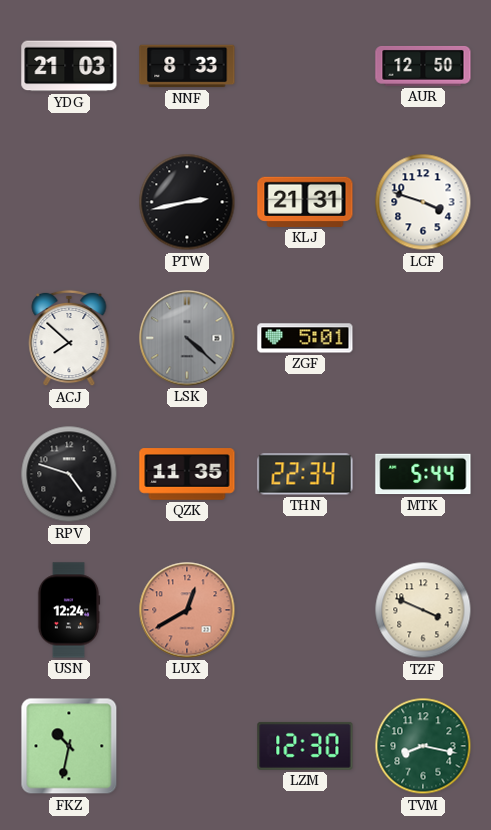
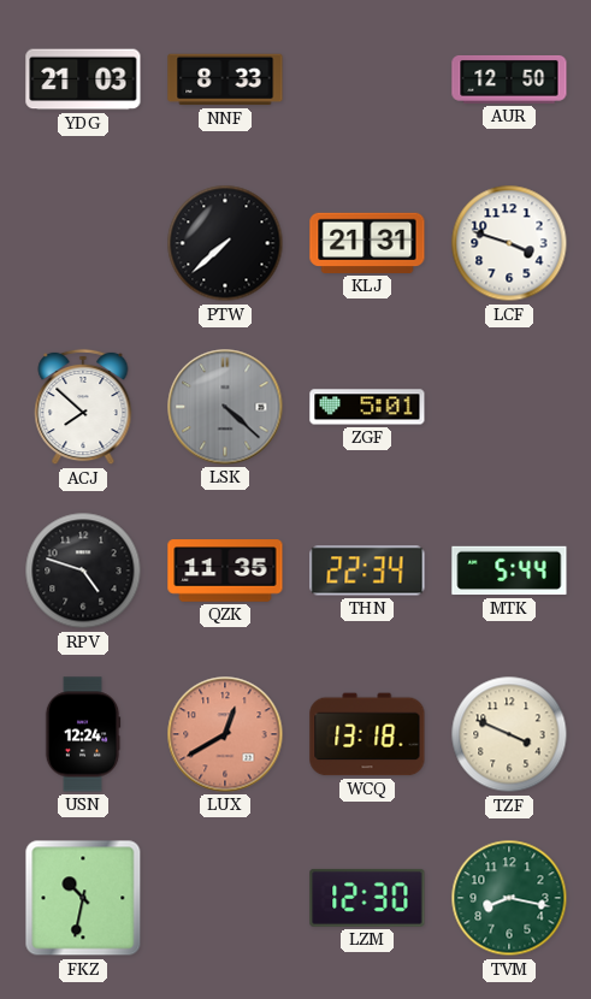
PTW: 2:43 -> 7:38 (225, 243)
WCQ: none -> 13:18 (367, 734)
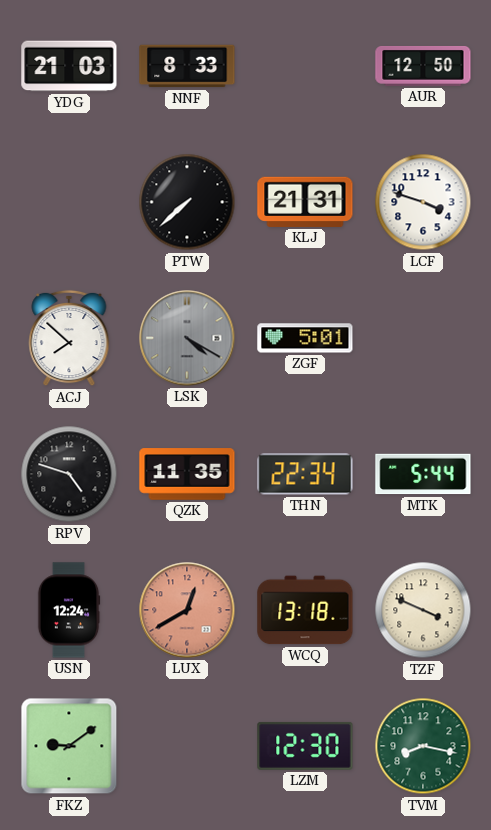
LSK: 4:22 -> 4:20 (187, 338)
FKZ: 10:32 -> 9:09 (69, 746)
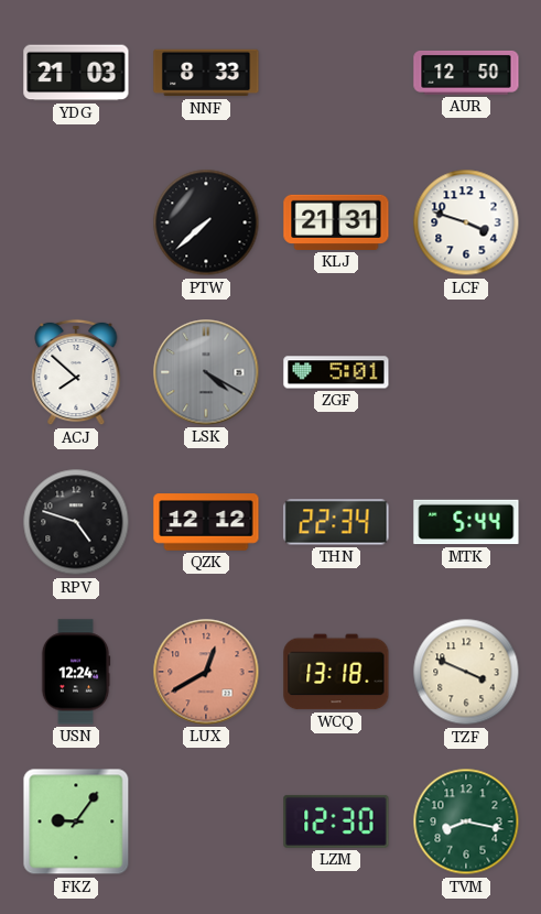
QZK: 11:35 -> 12:12 (206, 522)
FKZ: 9:09 -> 9:06 (76, 821)
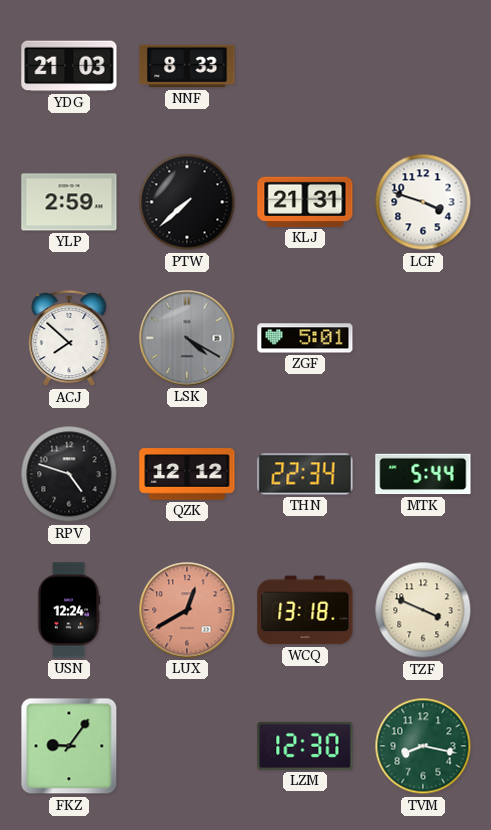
AUR: 12:50 -> none (466, 73)
YLP: none -> 2:59 (69, 202)
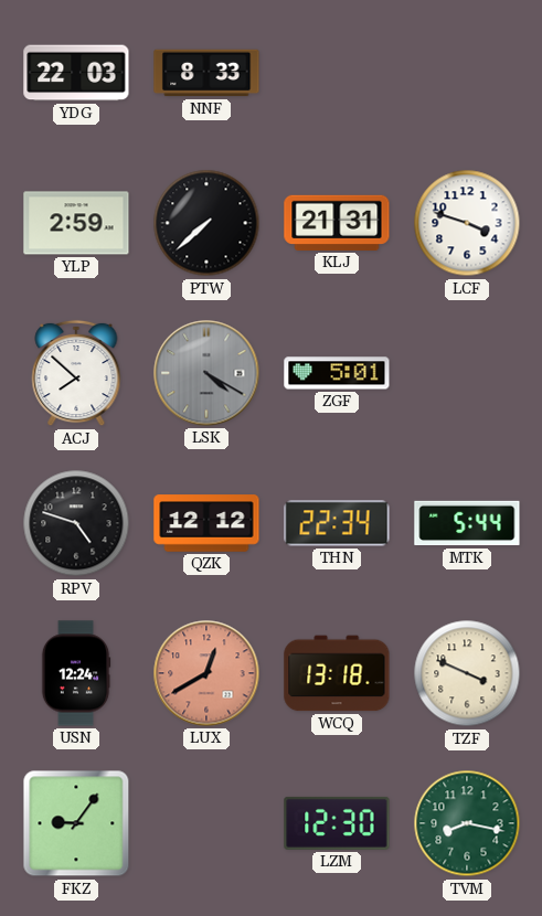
YDG: 21:03 -> 22:03 (76, 73)
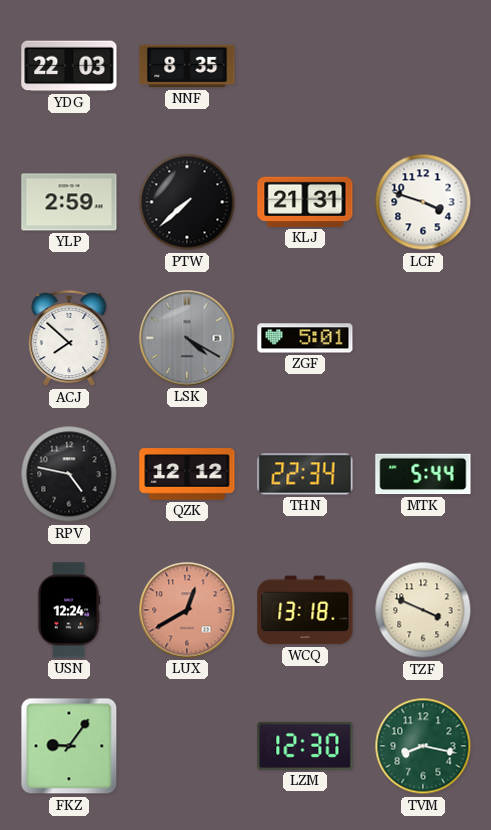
NNF: 8:33 -> 8:35 (187, 66)
RPV: 4:48 -> 4:47 (69, 474)
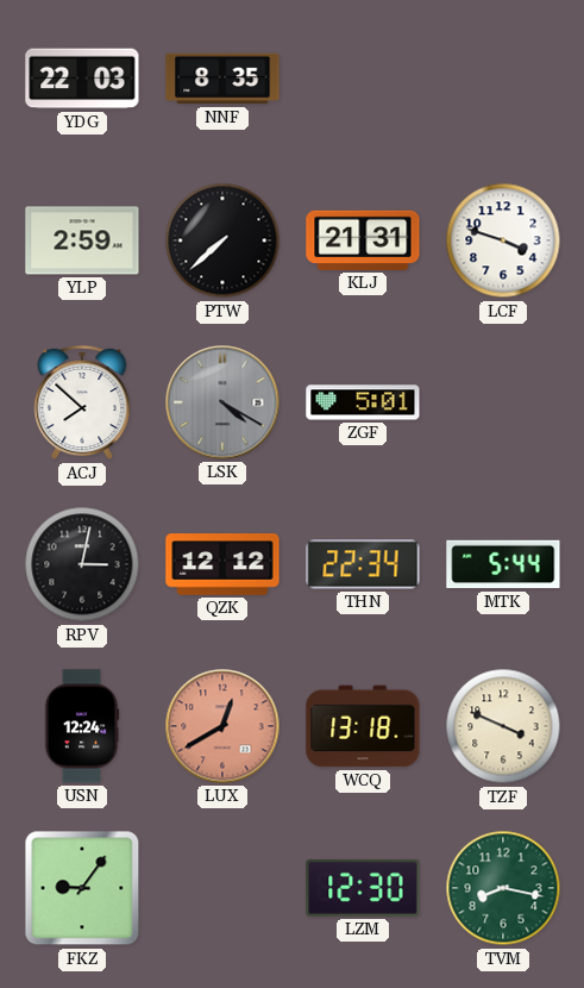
RPV: 4:47 -> 3:02 (82, 564)
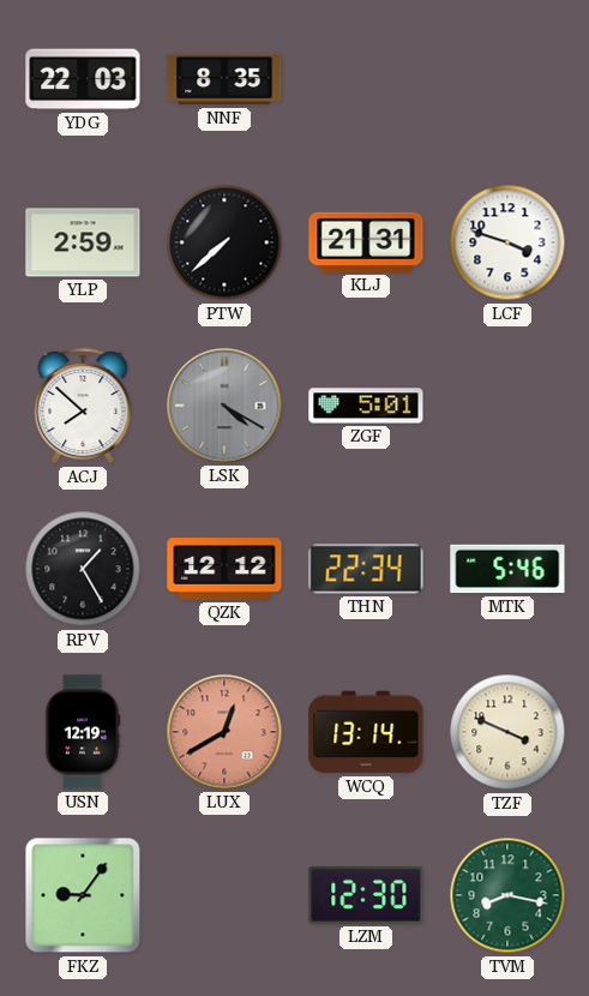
RPV: 3:02 -> 1:25 (83, 569)
MTK: 5:44 -> 5:46 (507, 569)
USN: 12:24 -> 12:19 (83, 732)
WCQ: 13:18 -> 13:14 (366, 732)
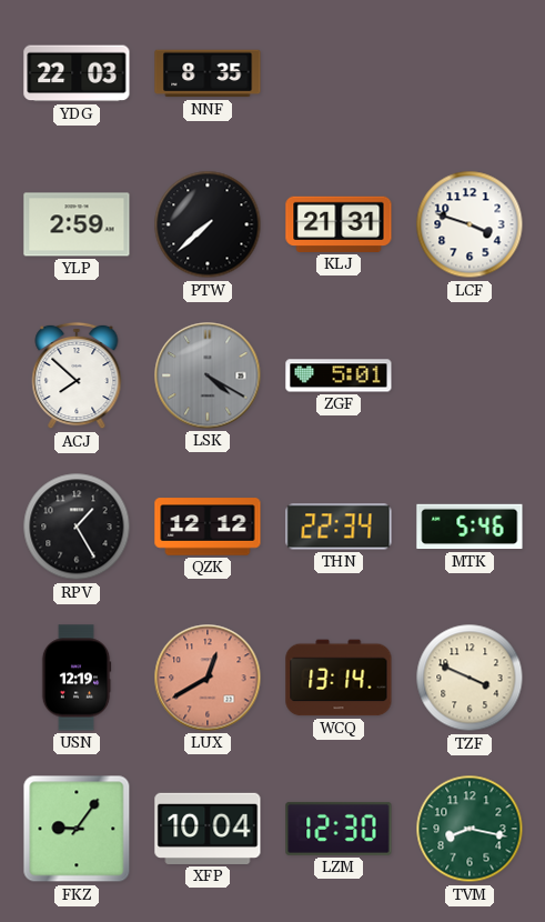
XFP: none -> 10:04 (208, 829)
